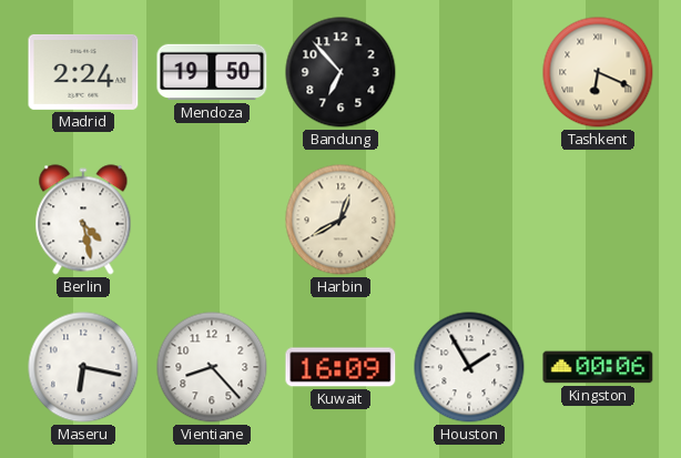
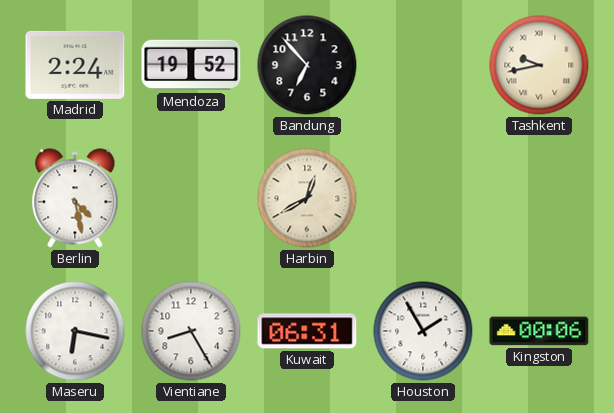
Mendoza: 19:50 -> 19:52 (191, 65)
Tashkent: 6:19 -> 9:43 (539, 65)
Vientiane: 8:23 -> 8:25 (191, 331)
Kuwait: 16:09 -> 06:31 (307, 331)
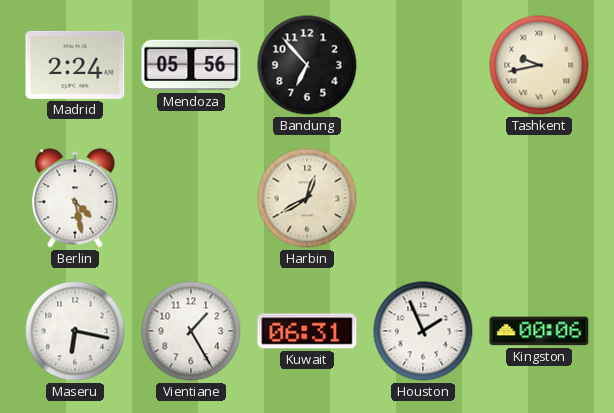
Mendoza: 19:52 -> 05:56 (191, 65)
Vientiane: 8:25 -> 1:25 (191, 331)
Houston: 1:55 -> 1:56 (423, 331)
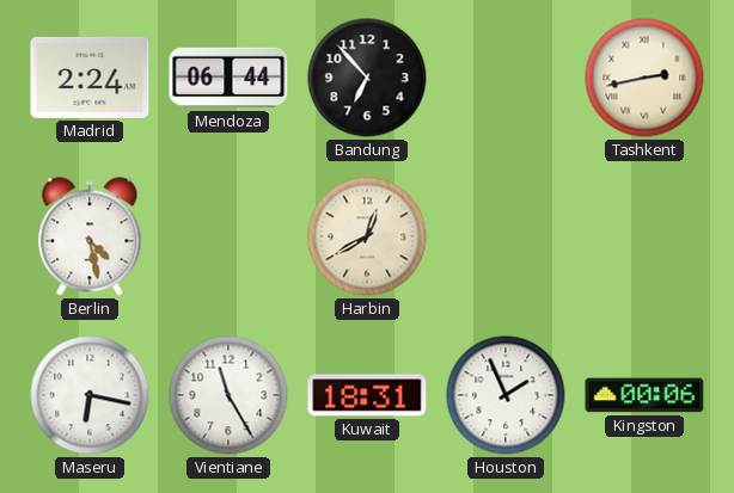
Mendoza: 05:56 -> 06:44 (228, 78)
Tashkent: 9:43 -> 2:43 (644, 78)
Vientiane: 1:25 -> 11:25 (228, 395)
Kuwait: 06:31 -> 18:31 (367, 395)
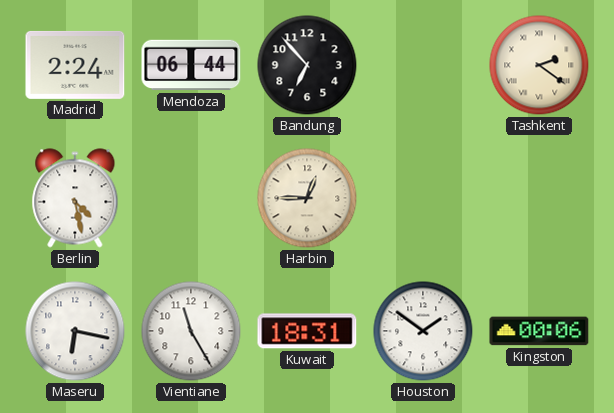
Tashkent: 2:43 -> 2:21 (539, 65)
Harbin: 12:40 -> 12:45 (307, 198)
Houston: 1:56 -> 1:51 (423, 331)
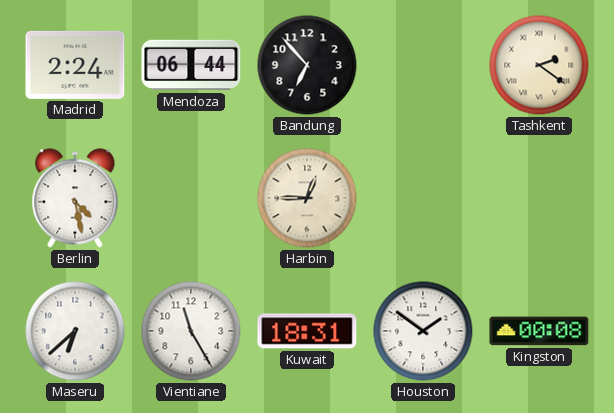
Maseru: 6:17 -> 6:38 (75, 331)
Kingston: 00:06 -> 00:08 (539, 331)
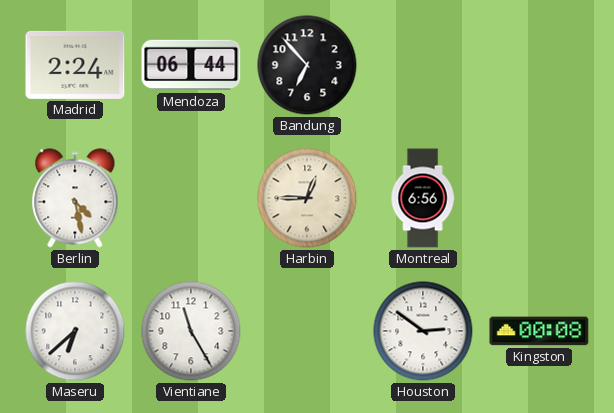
Tashkent: 2:21 -> none (539, 65)
Montreal: none -> 6:56 (423, 198)
Kuwait: 18:31 -> none (307, 331)
Houston: 1:51 -> 2:51 (423, 331)
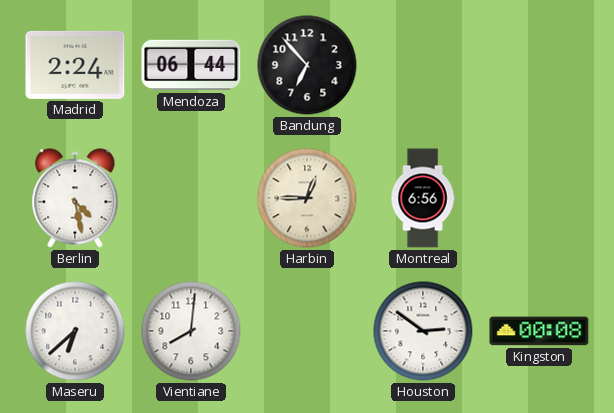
Vientiane: 11:25 -> 8:01 (191, 331)
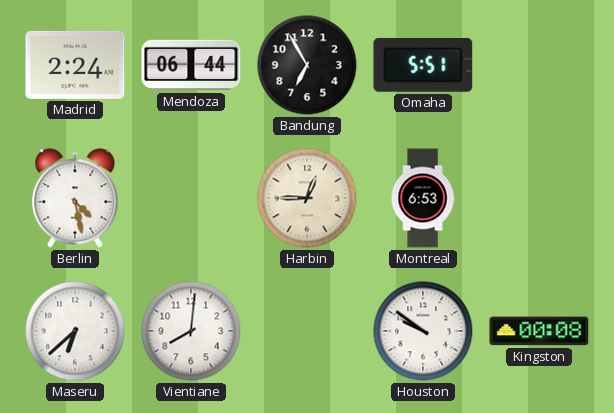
Bandung: 6:53 -> 6:55 (307, 65)
Omaha: none -> 5:51 (423, 65)
Montreal: 6:56 -> 6:53 (423, 198)
Houston: 2:51 -> 9:51 (423, 331)
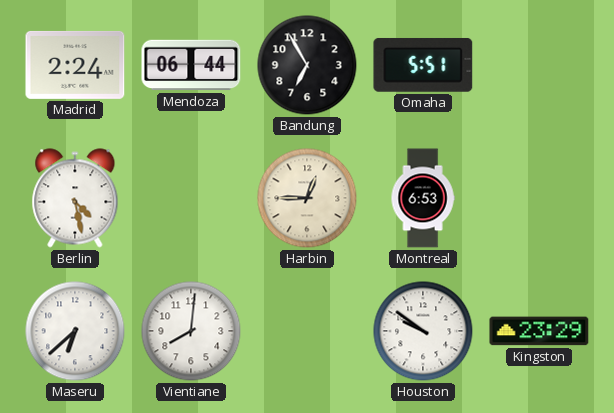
Kingston: 00:08 -> 23:29 (539, 331)
